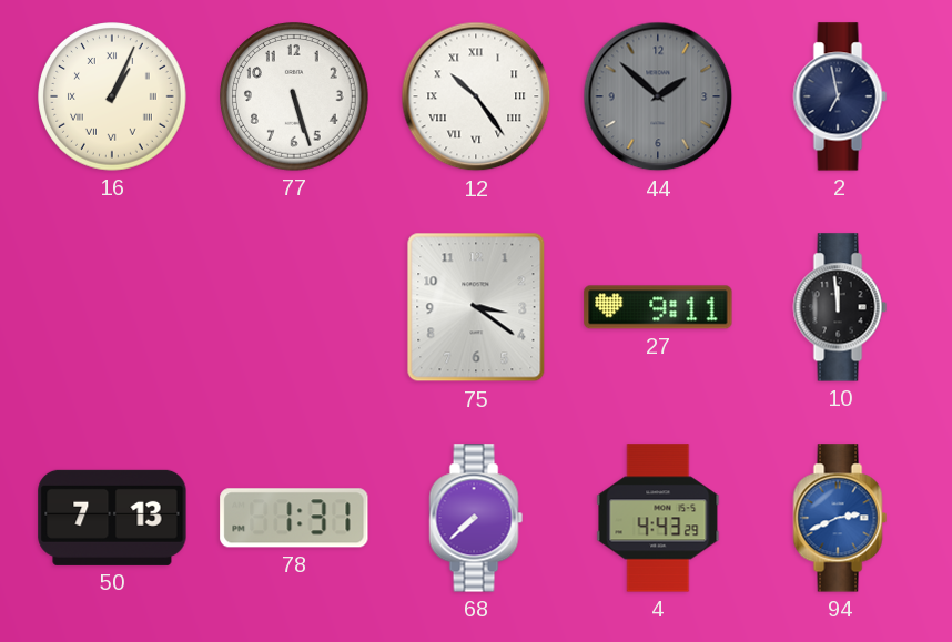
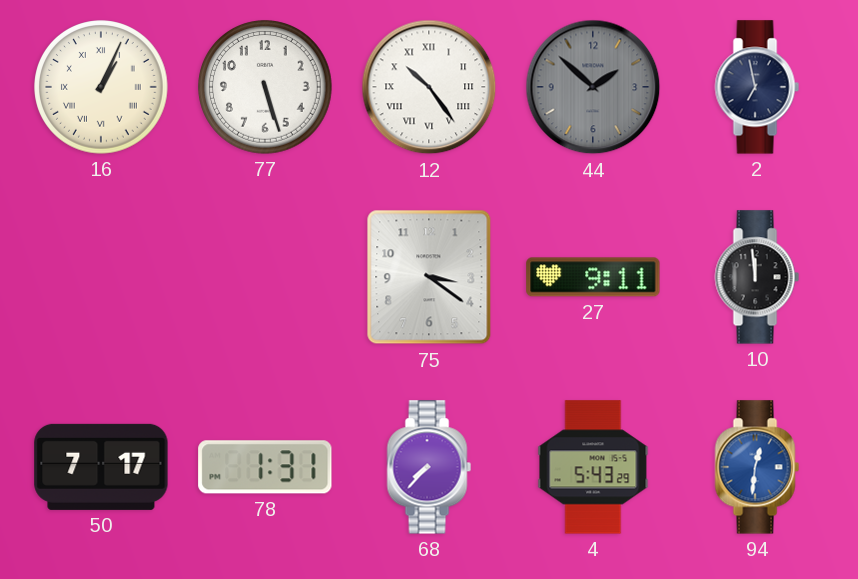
50: 7:13 -> 7:17 (101, 467)
68: 7:38 -> 7:37 (429, 467)
4: 4:43 -> 5:43 (593, 467)
94: 2:41 -> 12:31 (757, 467)
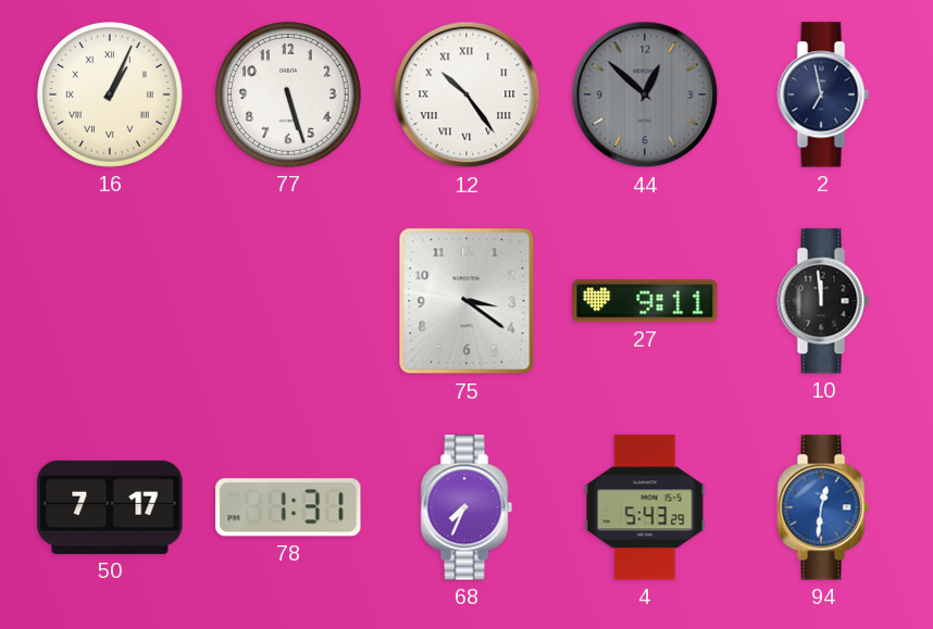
44: 1:52 -> 12:52 (645, 95)
68: 7:37 -> 7:34 (467, 507)
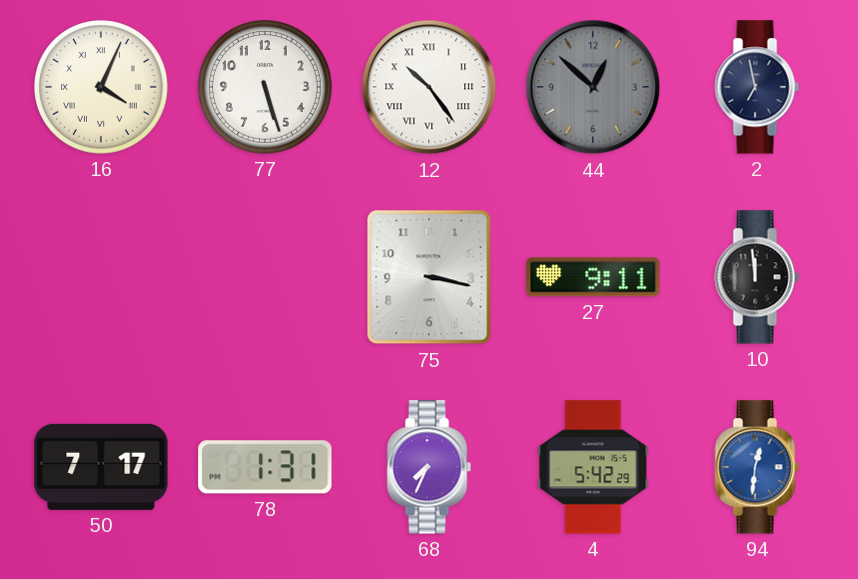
16: 1:04 -> 4:04 (101, 87)
75: 3:21 -> 3:17 (429, 277)
4: 5:43 -> 5:42 (593, 467)
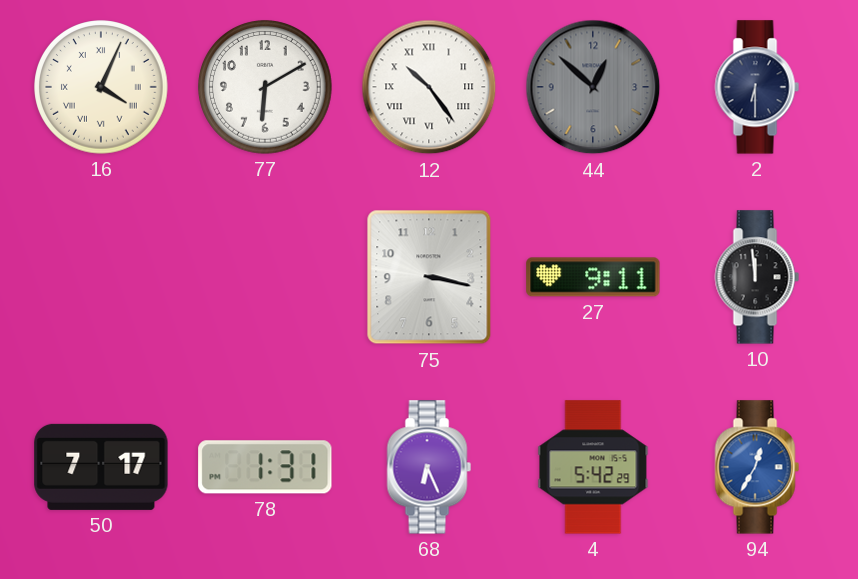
77: 5:27 -> 6:10 (265, 87)
2: 6:58 -> 6:30 (757, 87)
68: 7:34 -> 6:26 (429, 467)
94: 12:31 -> 12:35 (757, 467)
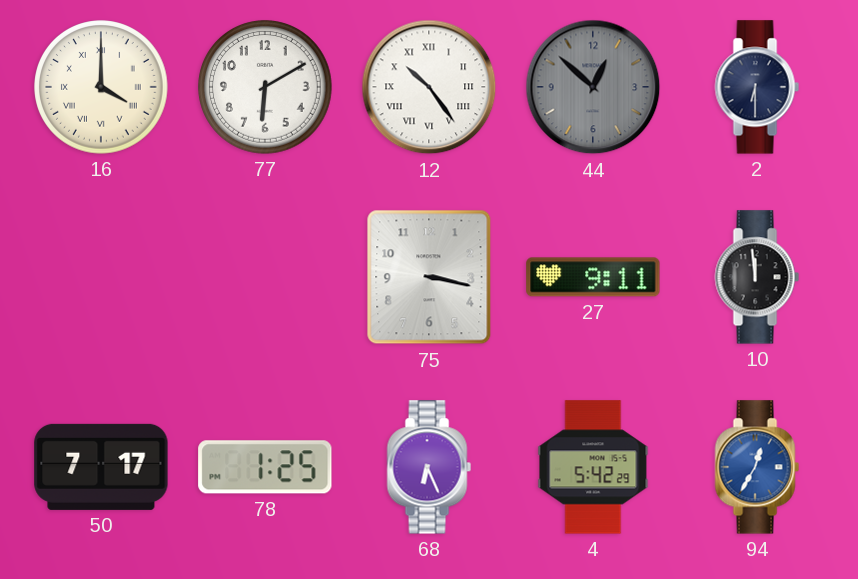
16: 4:04 -> 4:00 (101, 87)
78: 1:31 -> 1:25 (265, 467)
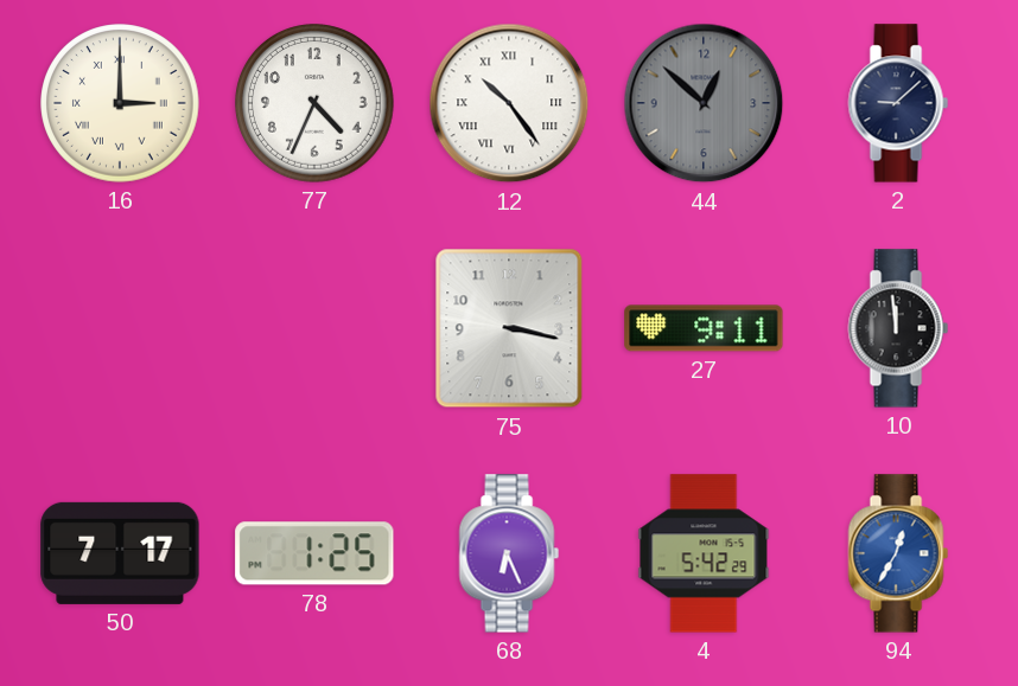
16: 4:00 -> 3:00 (120, 103)
77: 6:10 -> 4:34 (314, 103)
2: 6:30 -> 9:08 (898, 103)
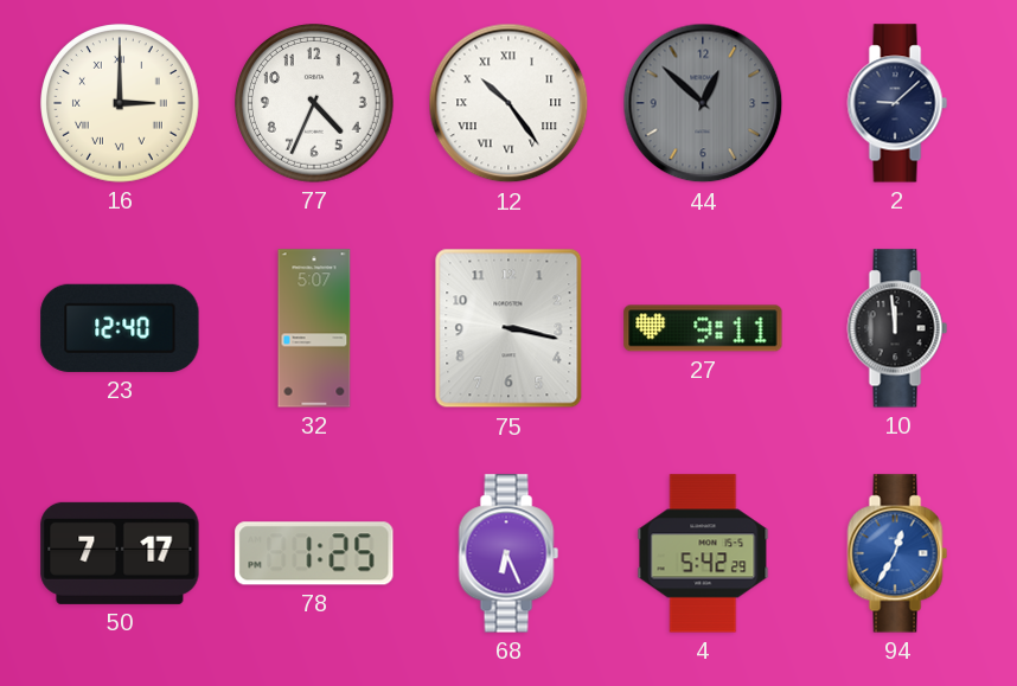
23: none -> 12:40 (120, 328)
32: none -> 5:07 (314, 328)
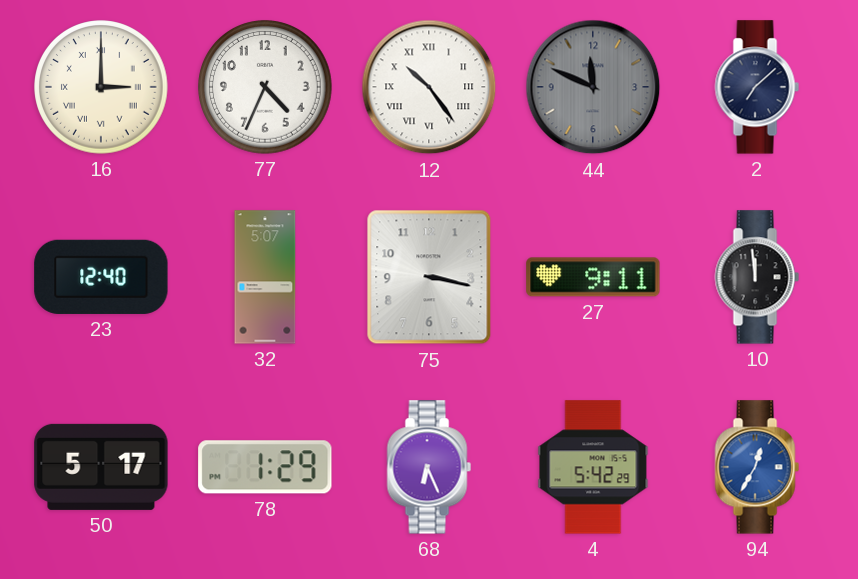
44: 12:52 -> 11:49 (593, 87)
2: 9:08 -> 7:08 (757, 87)
50: 7:17 -> 5:17 (101, 467)
78: 1:25 -> 1:29 (265, 467)
